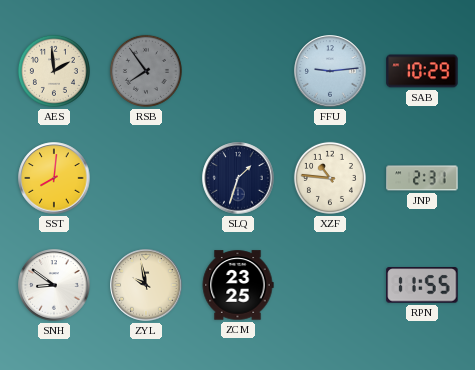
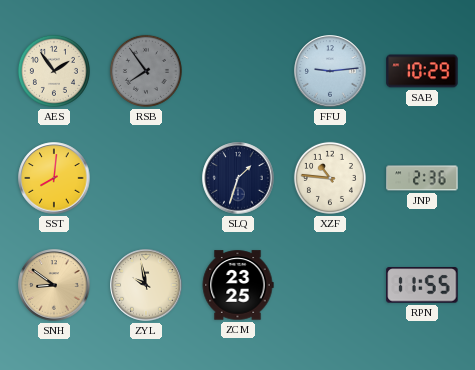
AES: 1:59 -> 1:54 (54, 71)
JNP: 2:31 -> 2:36 (422, 178)
SNH dial: white -> champagne (54, 285)
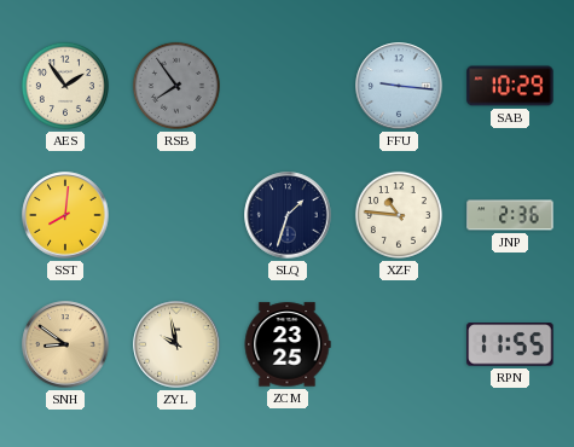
FFU: 9:14 -> 9:16 (399, 86)
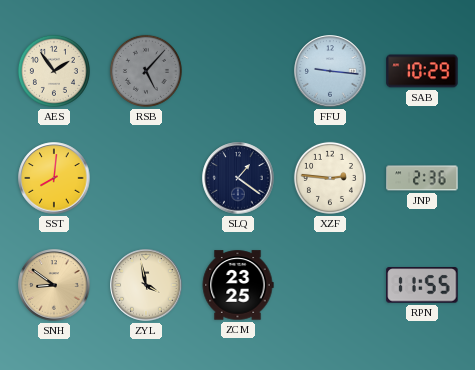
RSB: 7:54 -> 5:07 (146, 71)
SLQ: 1:33 -> 1:21 (238, 178)
XZF: 10:46 -> 2:46 (330, 178)
ZYL: 9:58 -> 3:58 (146, 285)
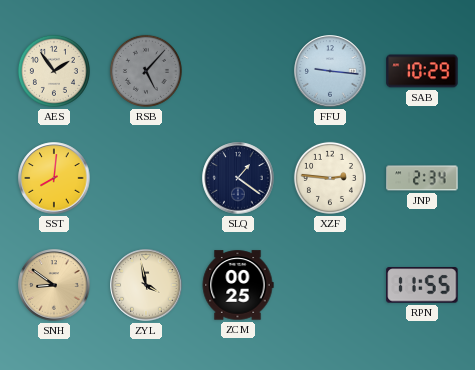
JNP: 2:36 -> 2:34 (422, 178)
ZCM: 23:25 -> 00:25 (238, 285)
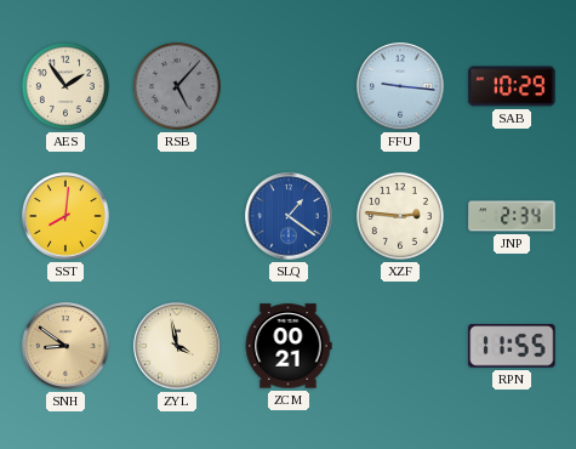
SLQ dial: navy -> blue (289, 216)
ZCM: 00:25 -> 00:21 (289, 346)
